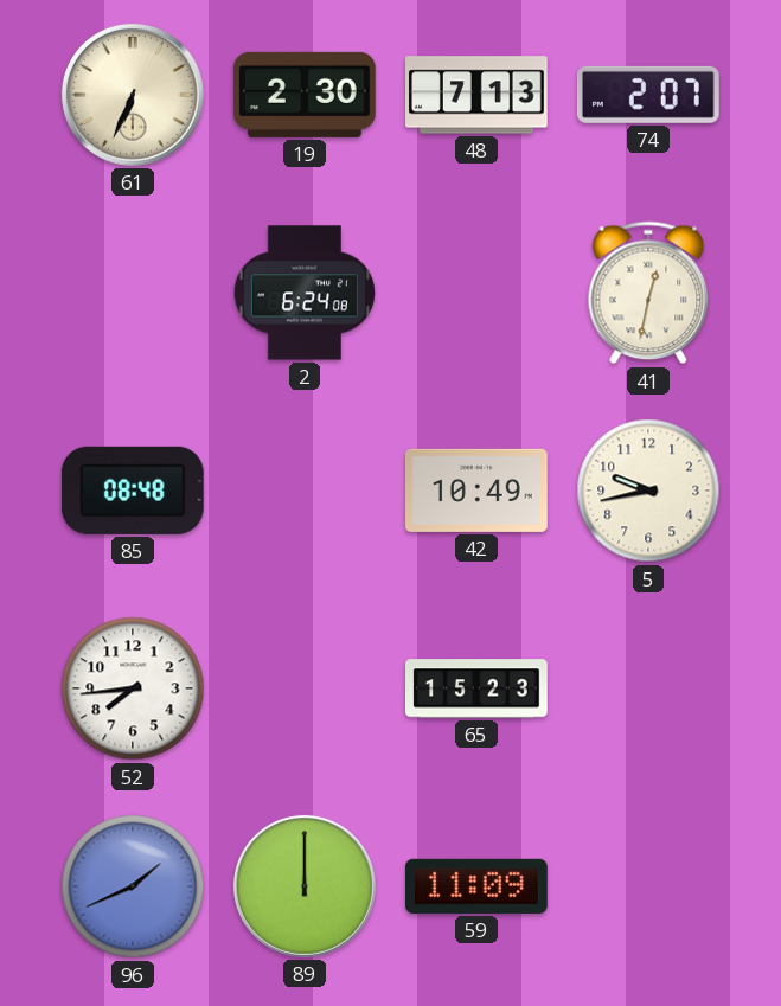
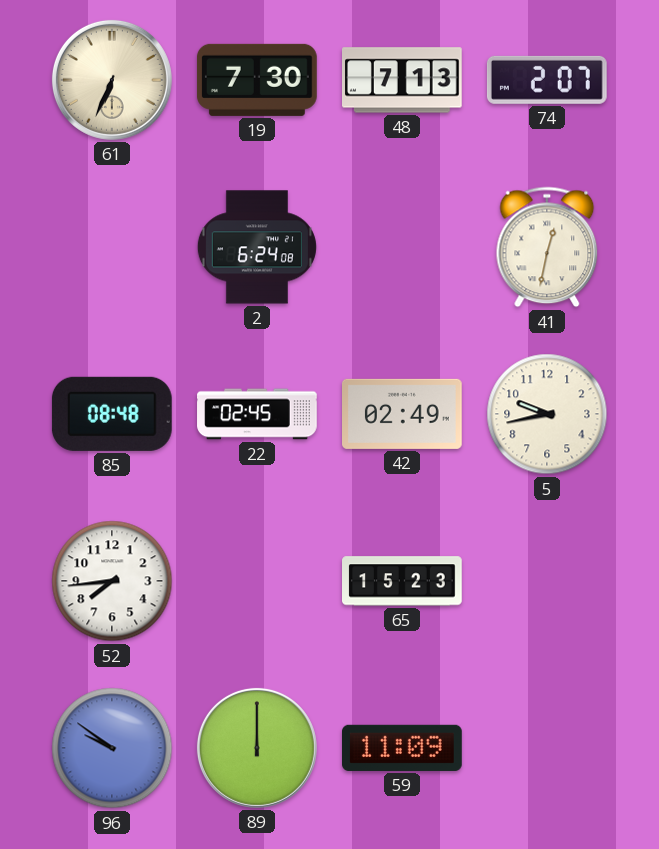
19: 2:30 -> 7:30 (257, 80)
22: none -> 02:45 (257, 414)
42: 10:49 -> 02:49 (403, 414)
96: 1:41 -> 9:51 (112, 748)
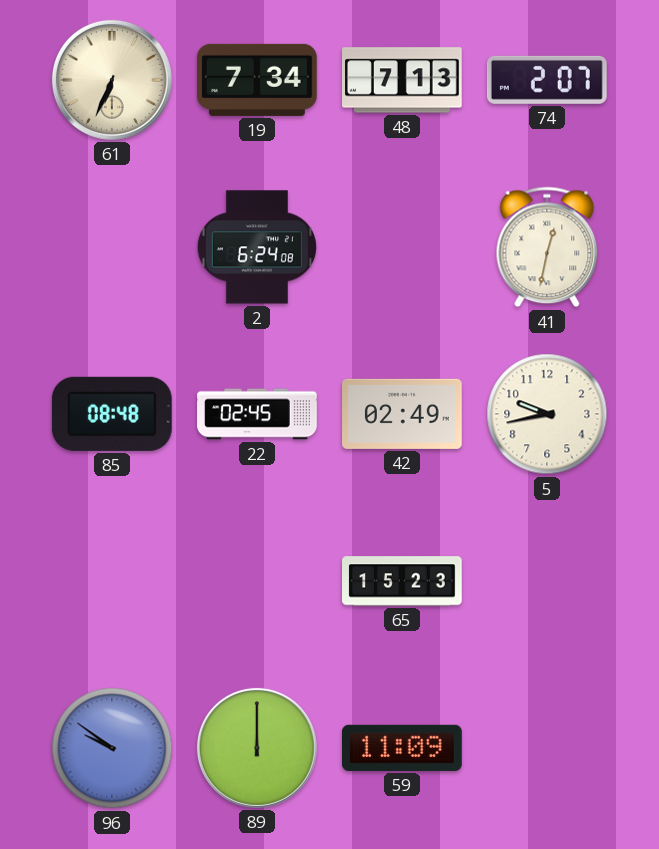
19: 7:30 -> 7:34 (257, 80)
52: 7:44 -> none (112, 581)
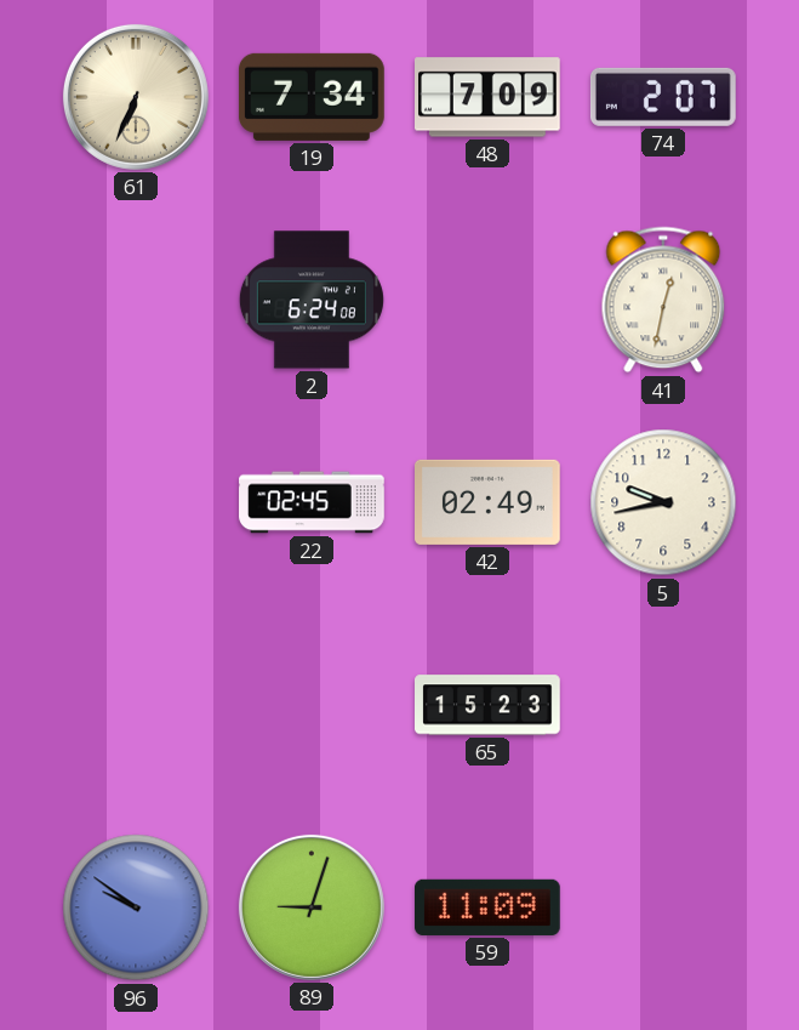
48: 7:13 -> 7:09 (489, 97)
85: 08:48 -> none (112, 414)
89: 12:00 -> 9:03 (312, 907)
